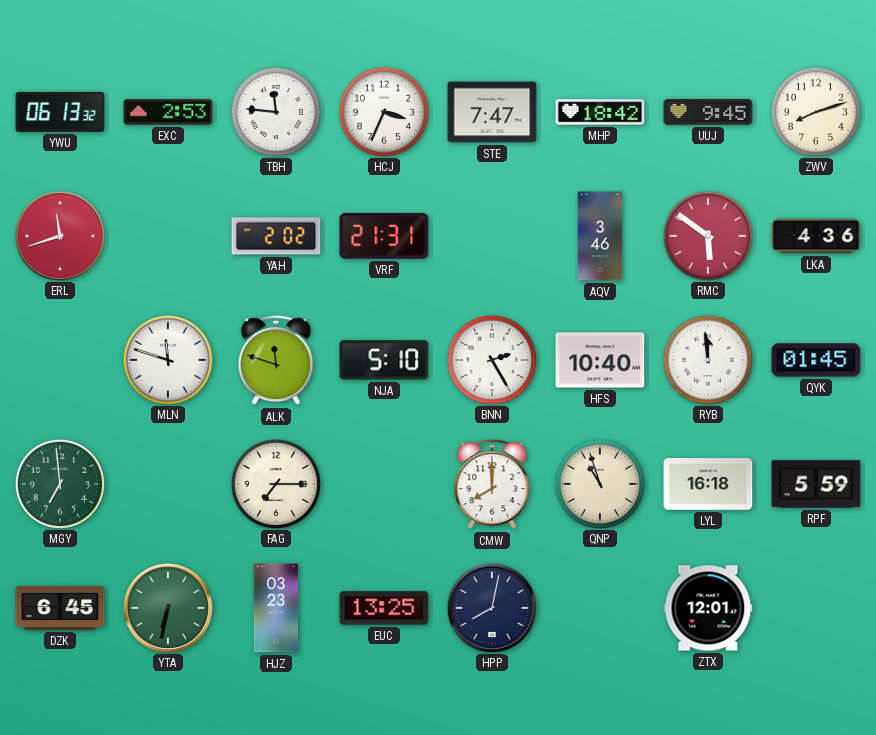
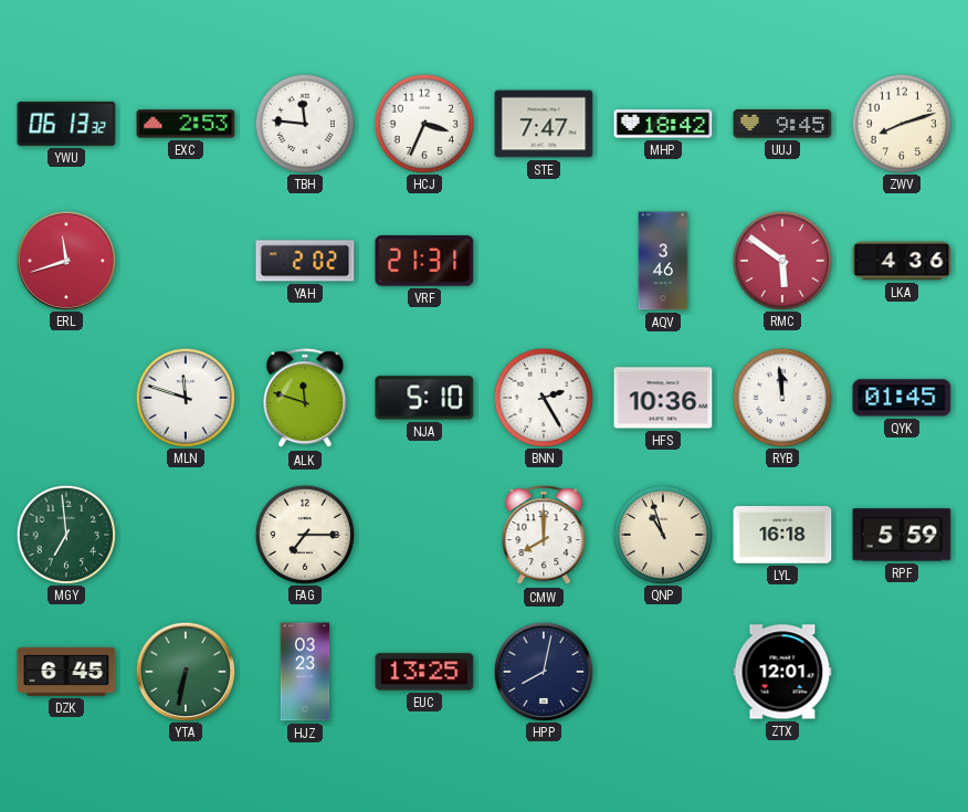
HFS: 10:40 -> 10:36 (663, 398)
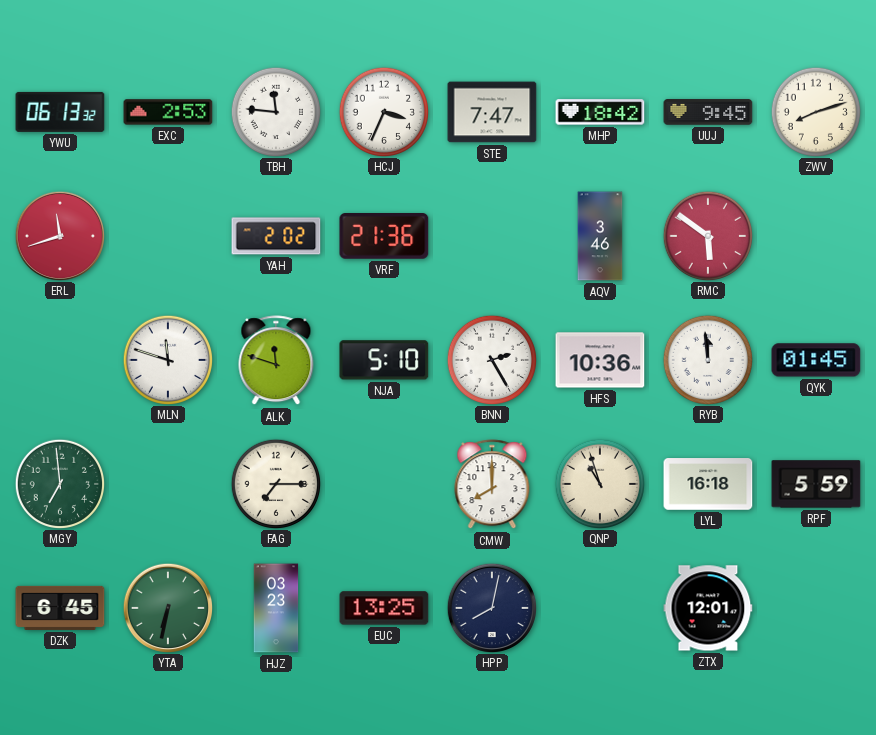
VRF: 21:31 -> 21:36 (384, 237)
LKA: 4:36 -> none (902, 261)
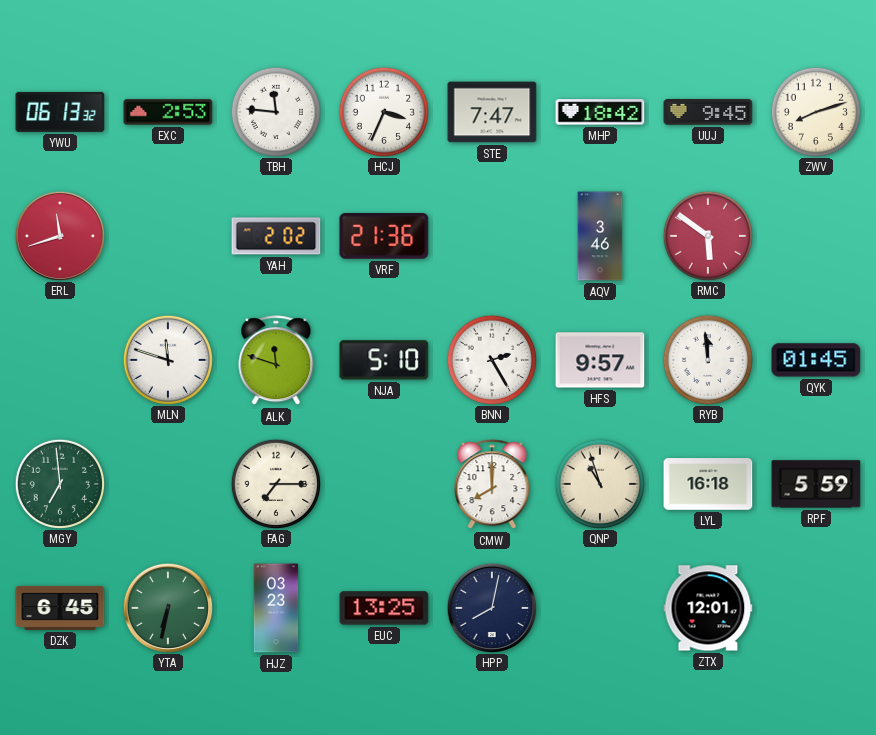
HFS: 10:36 -> 9:57 (600, 360)
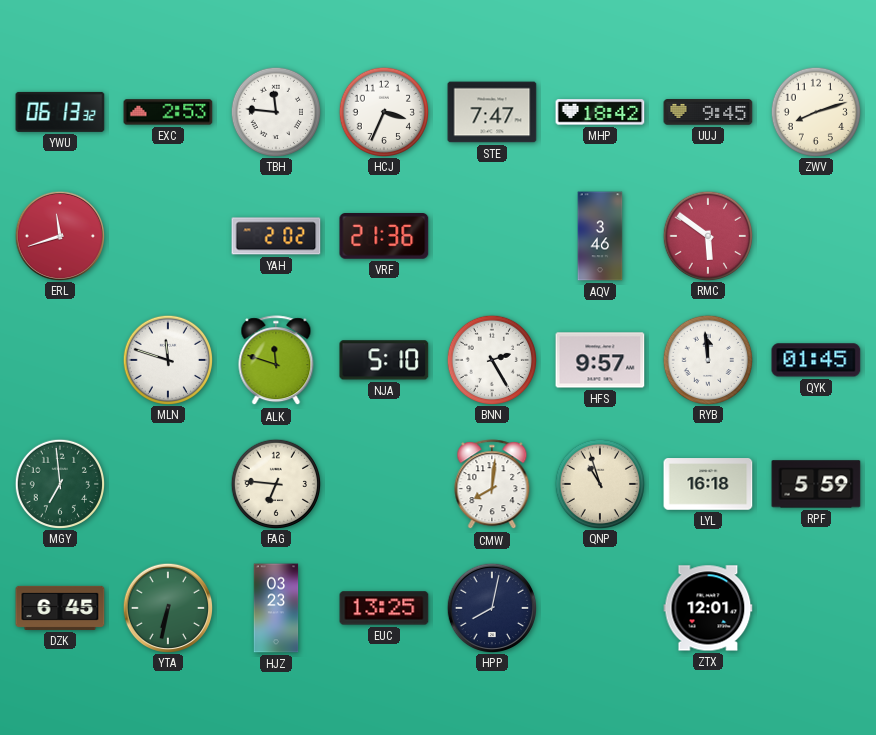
FAG: 7:15 -> 6:46 (275, 483)
CMW: 8:00 -> 8:01 (492, 485)
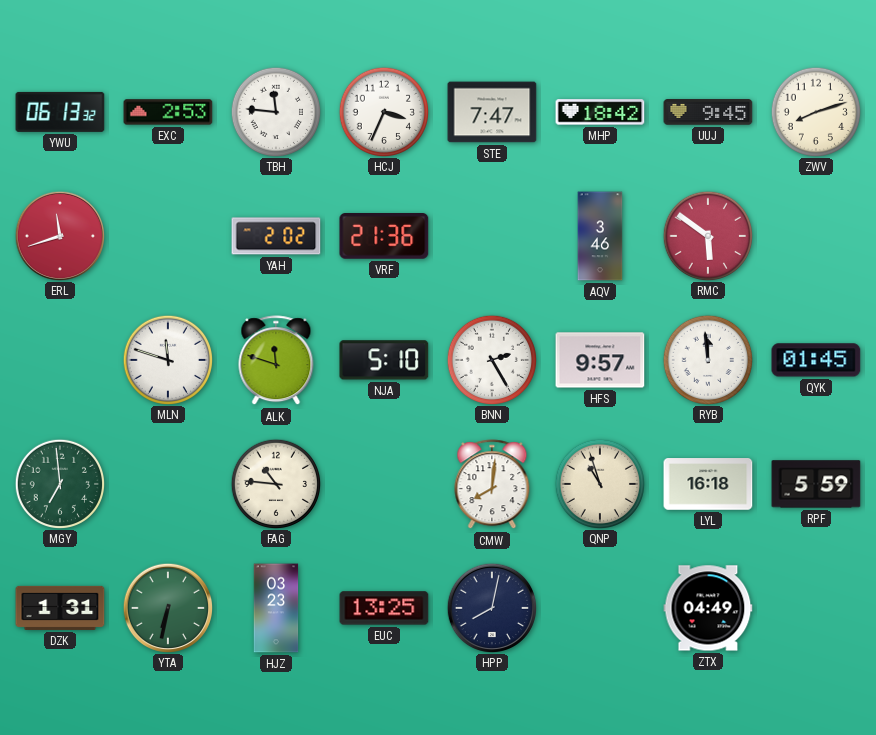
FAG: 6:46 -> 10:46 (275, 483)
DZK: 6:45 -> 1:31 (60, 608)
ZTX: 12:01 -> 04:49 (708, 608)
